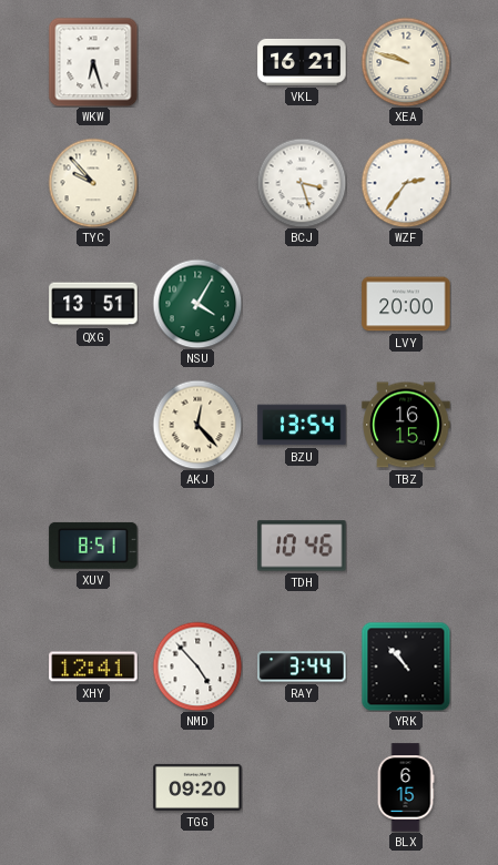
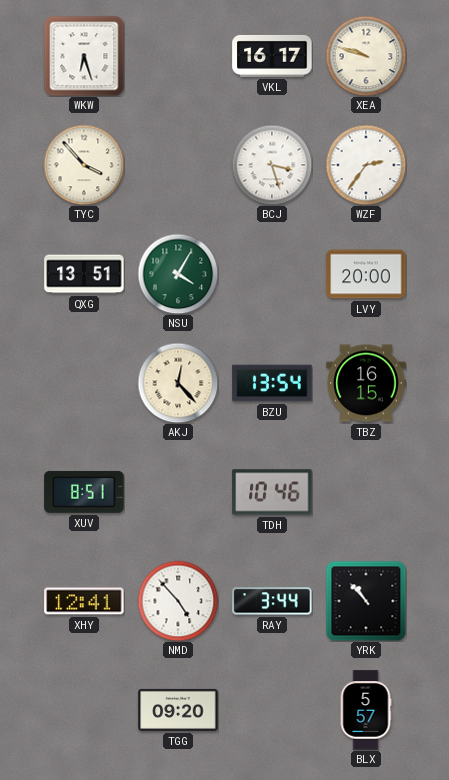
VKL: 16:21 -> 16:17 (272, 56)
TYC: 9:53 -> 3:53 (84, 165)
BLX: 6:15 -> 5:57 (366, 710)
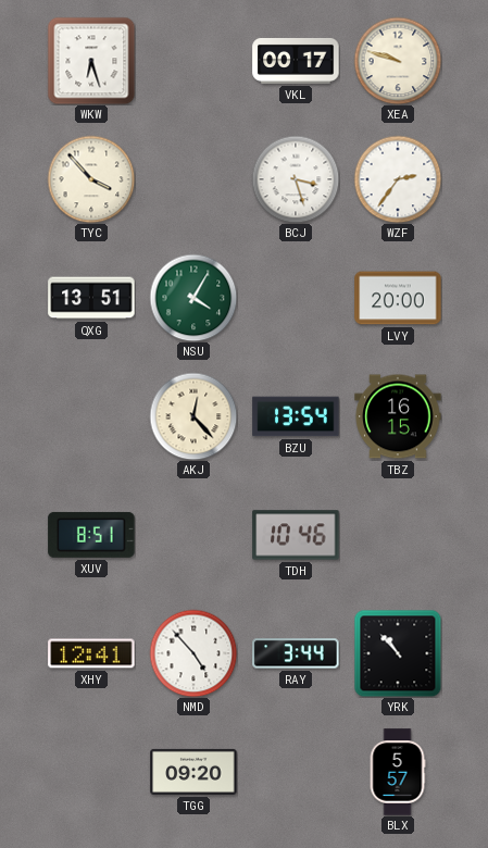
VKL: 16:17 -> 00:17 (296, 61)
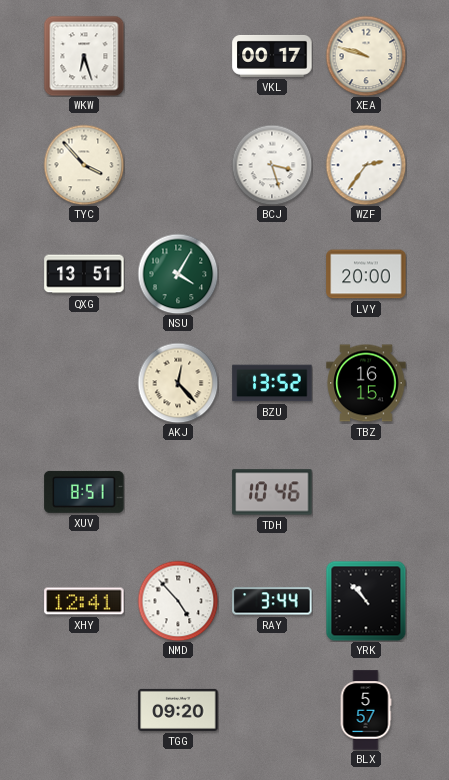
BZU: 13:54 -> 13:52 (272, 383)
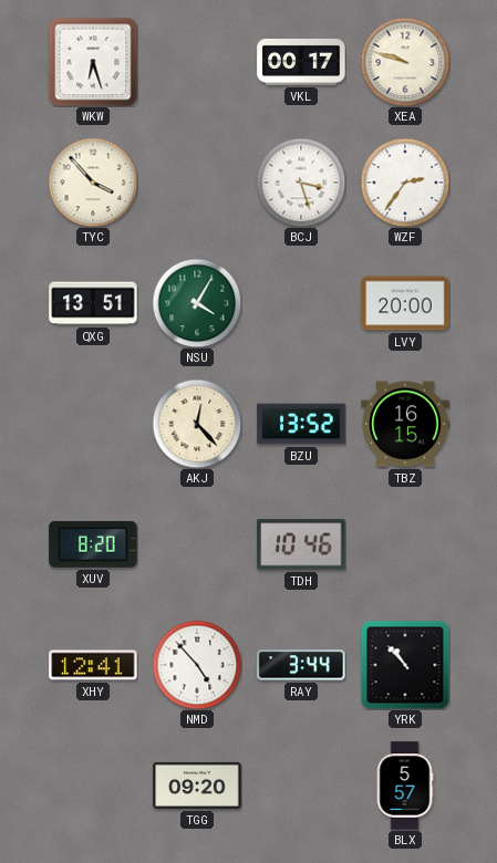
XUV: 8:51 -> 8:20 (93, 544)
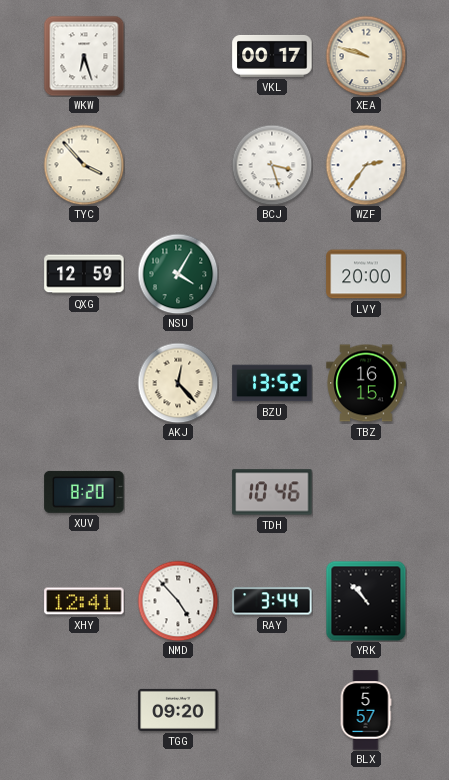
QXG: 13:51 -> 12:59 (84, 274)
